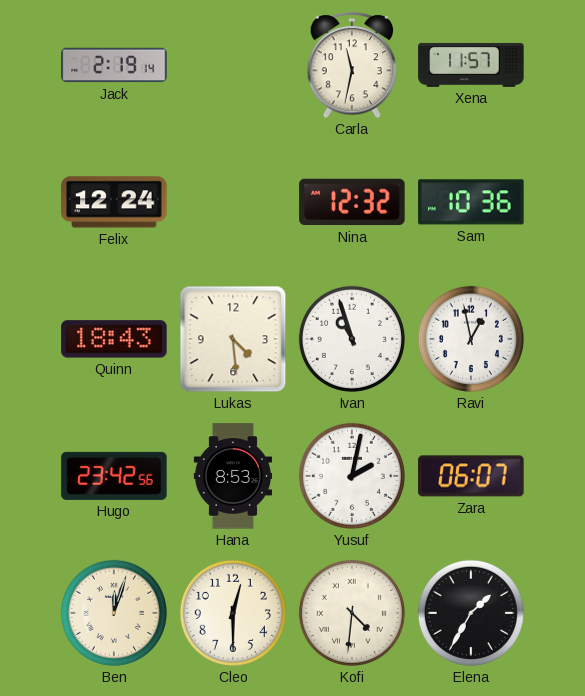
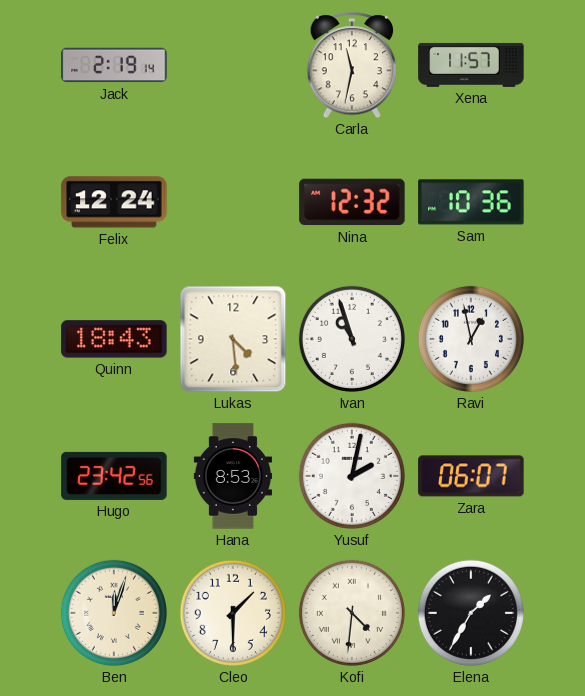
Cleo: 12:30 -> 1:30 (233, 613)
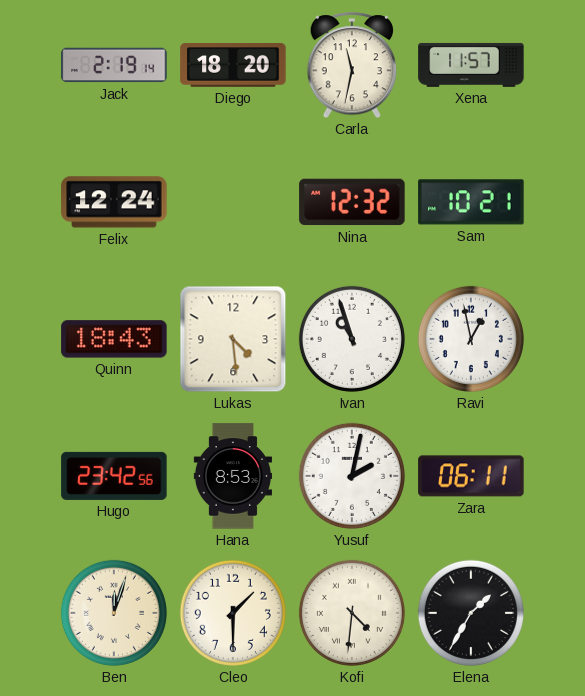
Diego: none -> 18:20 (233, 65)
Sam: 10:36 -> 10:21 (471, 202)
Zara: 06:07 -> 06:11 (471, 476)
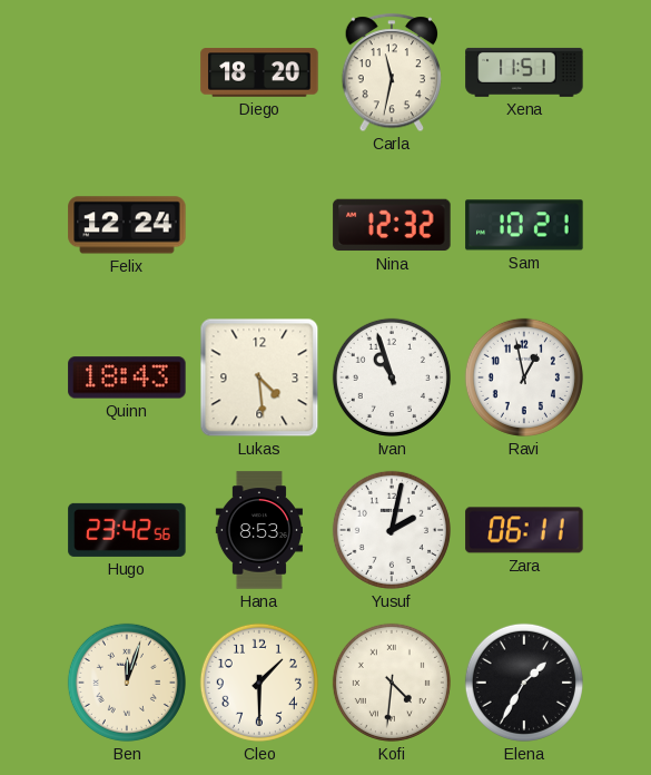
Jack: 2:19 -> none (114, 65)
Xena: 11:57 -> 11:51 (524, 72)
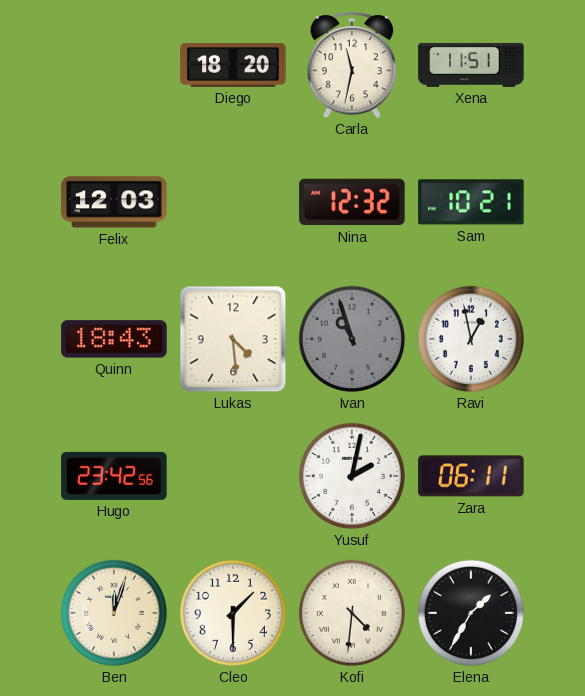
Felix: 12:24 -> 12:03 (114, 202)
Ivan dial: white -> grey (352, 339)
Hana: 8:53 -> none (258, 530)
